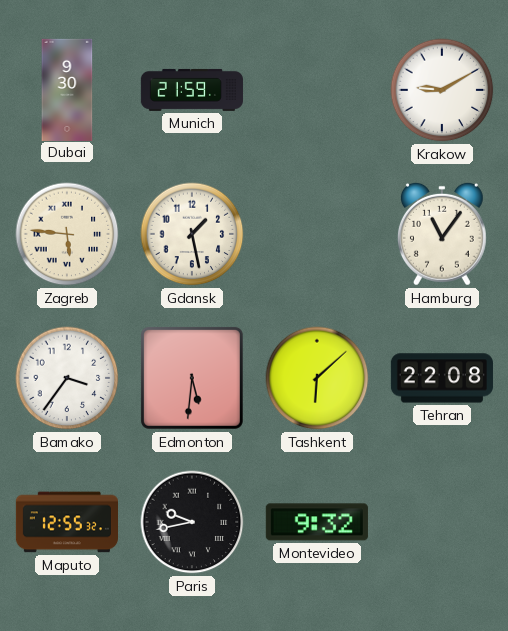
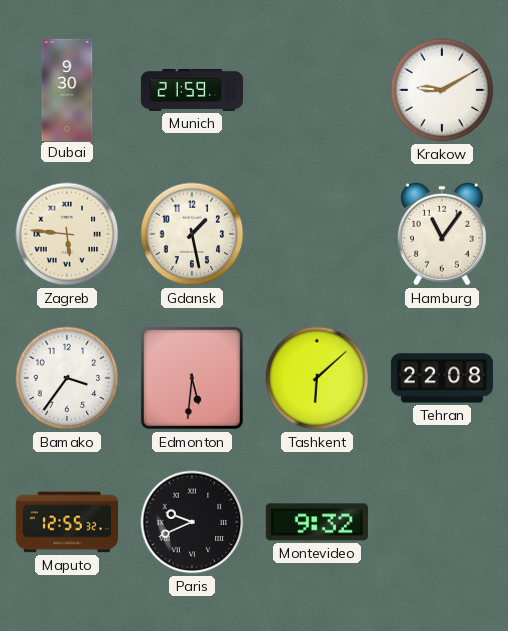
Paris: 9:43 -> 9:41 (192, 522)
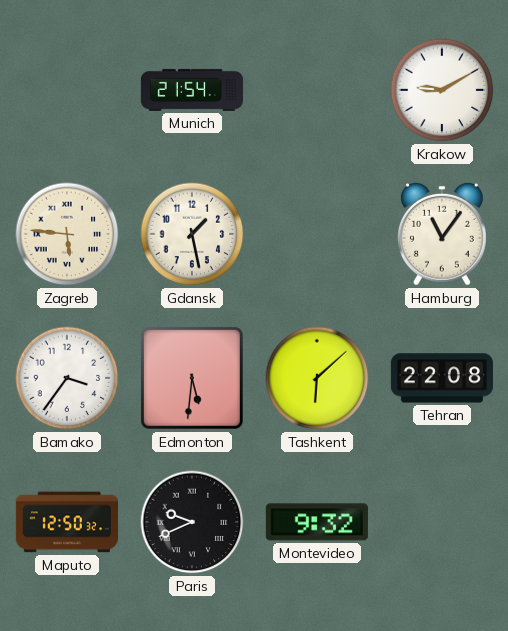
Dubai: 9:30 -> none (67, 89)
Munich: 21:59 -> 21:54 (191, 90)
Maputo: 12:55 -> 12:50 (66, 522)
